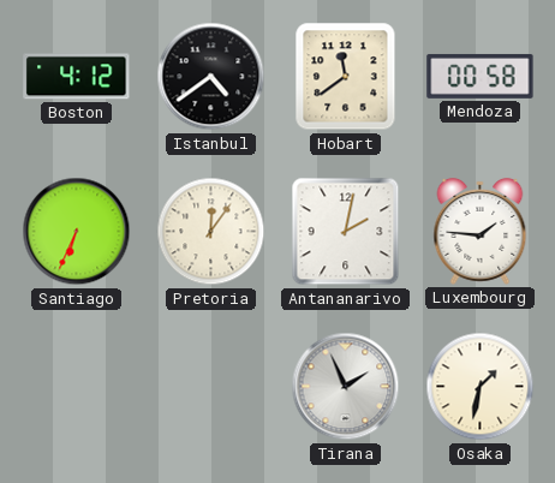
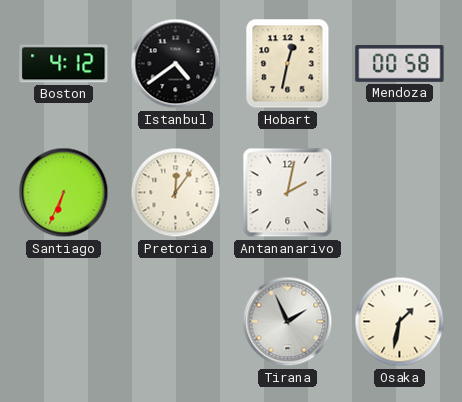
Hobart: 11:39 -> 12:32 (288, 64)
Luxembourg: 1:46 -> none (481, 231)
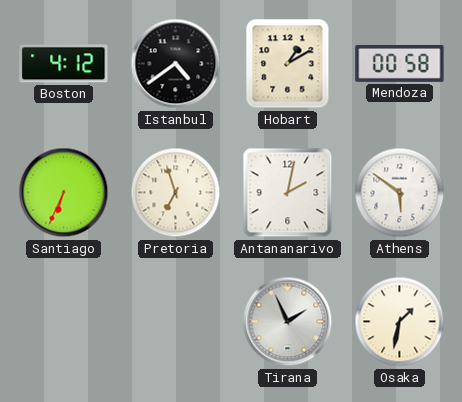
Hobart: 12:32 -> 1:10 (288, 64)
Pretoria: 12:06 -> 6:57 (176, 193)
Athens: none -> 5:51 (400, 193)
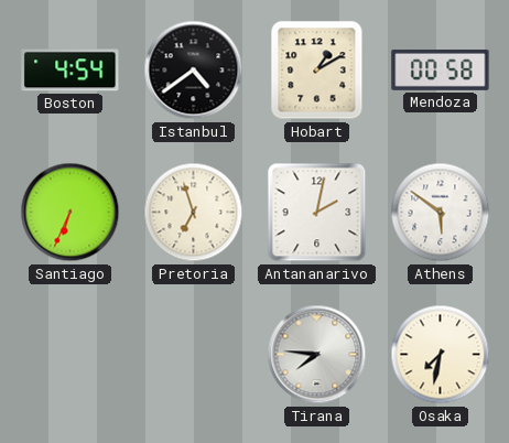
Boston: 4:12 -> 4:54 (71, 71)
Tirana: 1:56 -> 7:46 (317, 355)
Osaka: 1:32 -> 7:32 (441, 355)
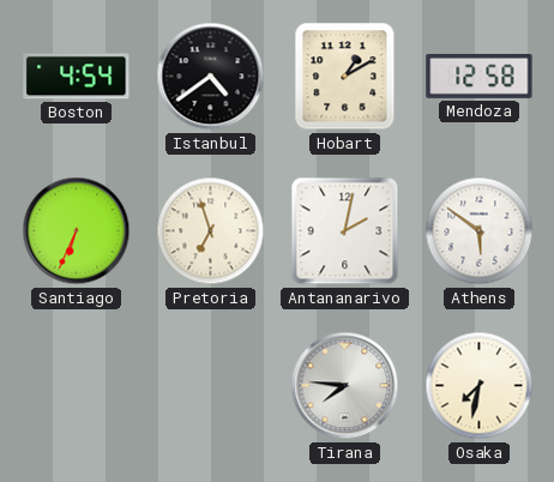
Mendoza: 00:58 -> 12:58 (480, 76)
